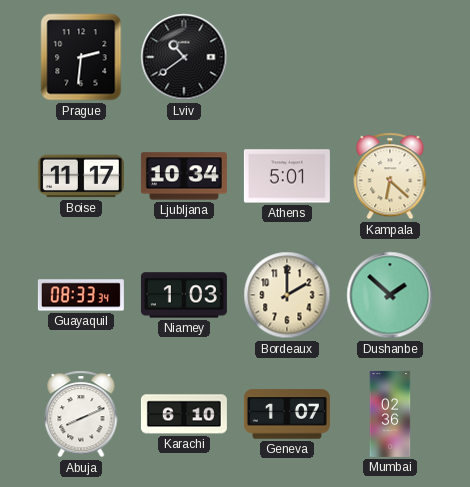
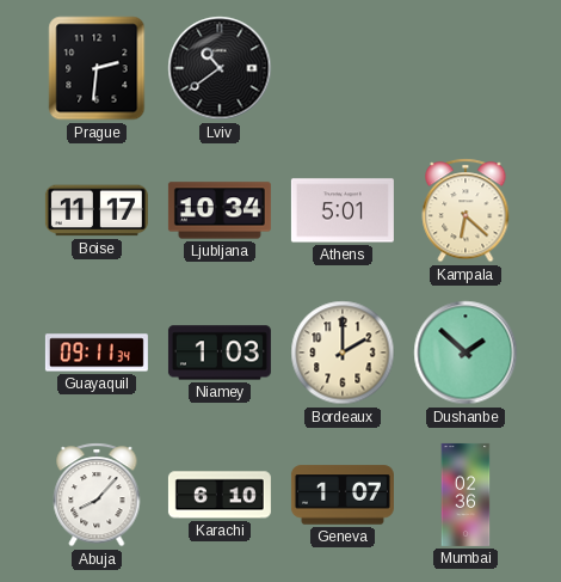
Guayaquil: 08:33 -> 09:11 (97, 353)
Abuja: 8:11 -> 8:07 (97, 495)
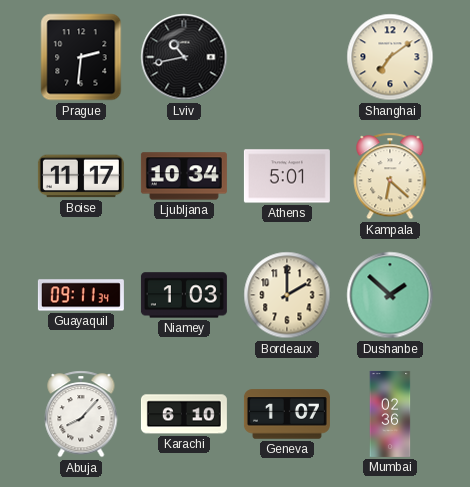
Lviv: 10:39 -> 10:43 (184, 57)
Shanghai: none -> 7:09 (390, 57)
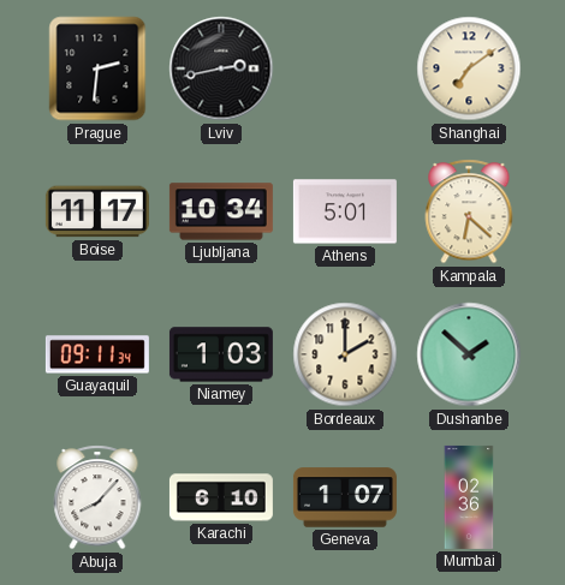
Lviv: 10:43 -> 2:43 (221, 68)
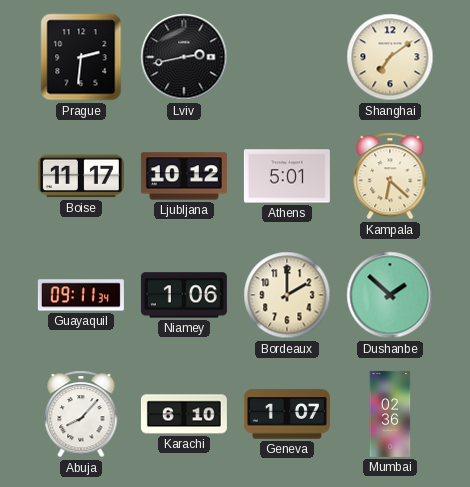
Ljubljana: 10:34 -> 10:12 (184, 176)
Niamey: 1:03 -> 1:06 (184, 295)
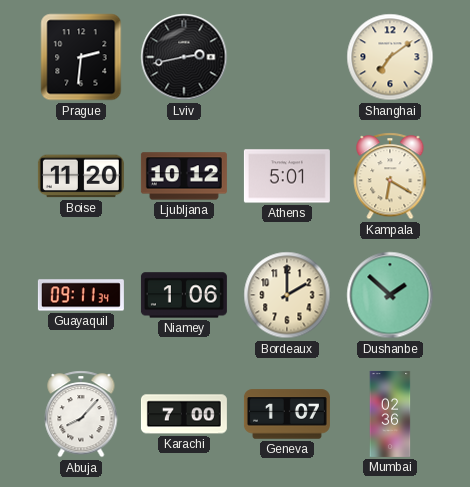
Boise: 11:17 -> 11:20 (81, 176)
Kampala: 6:22 -> 6:20 (390, 176)
Karachi: 6:10 -> 7:00 (184, 414)
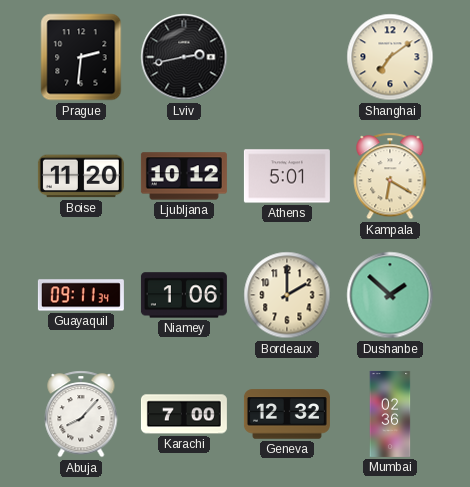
Geneva: 1:07 -> 12:32 (287, 414)
